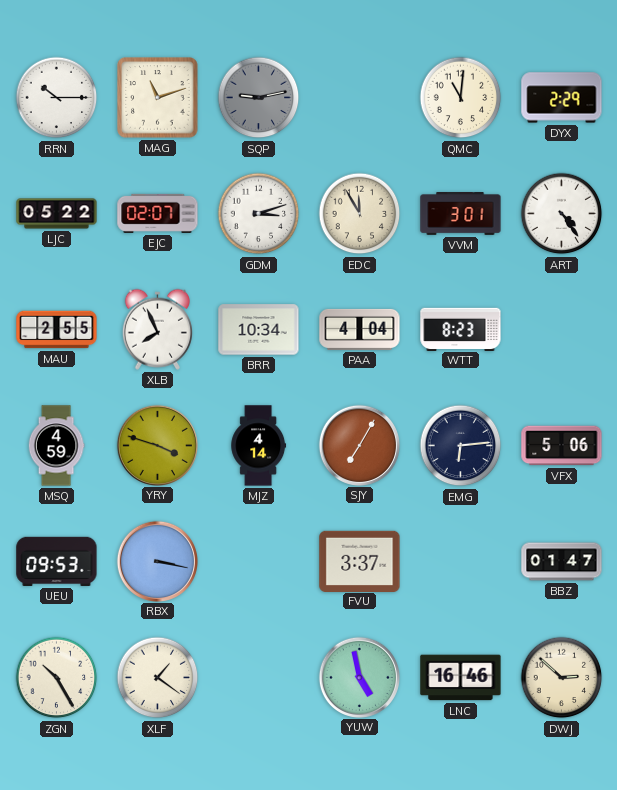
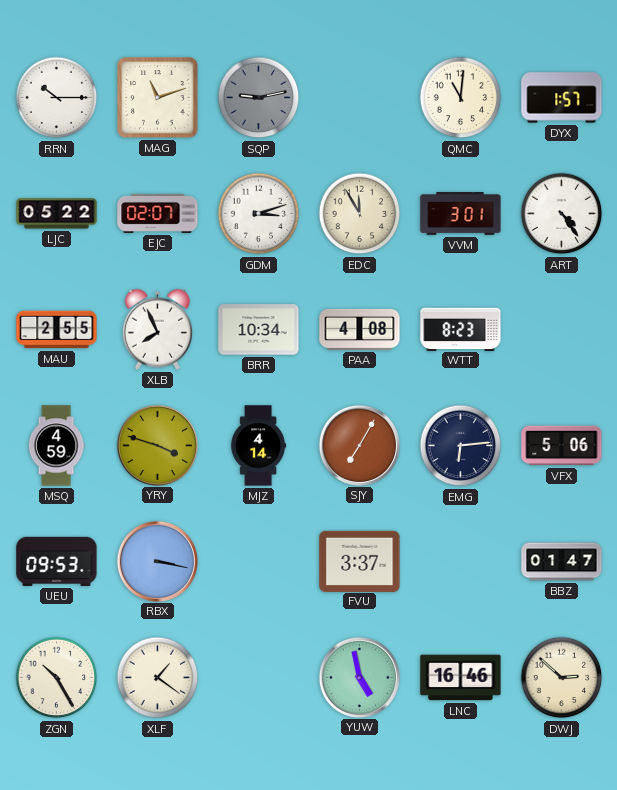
DYX: 2:29 -> 1:57 (562, 98)
PAA: 4:04 -> 4:08 (360, 329)
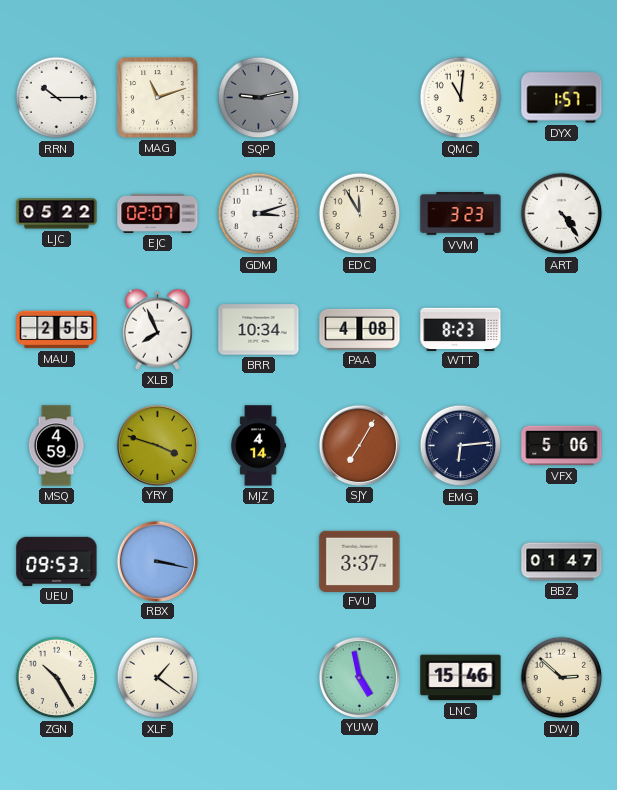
VVM: 3:01 -> 3:23 (461, 214)
LNC: 16:46 -> 15:46 (461, 678)
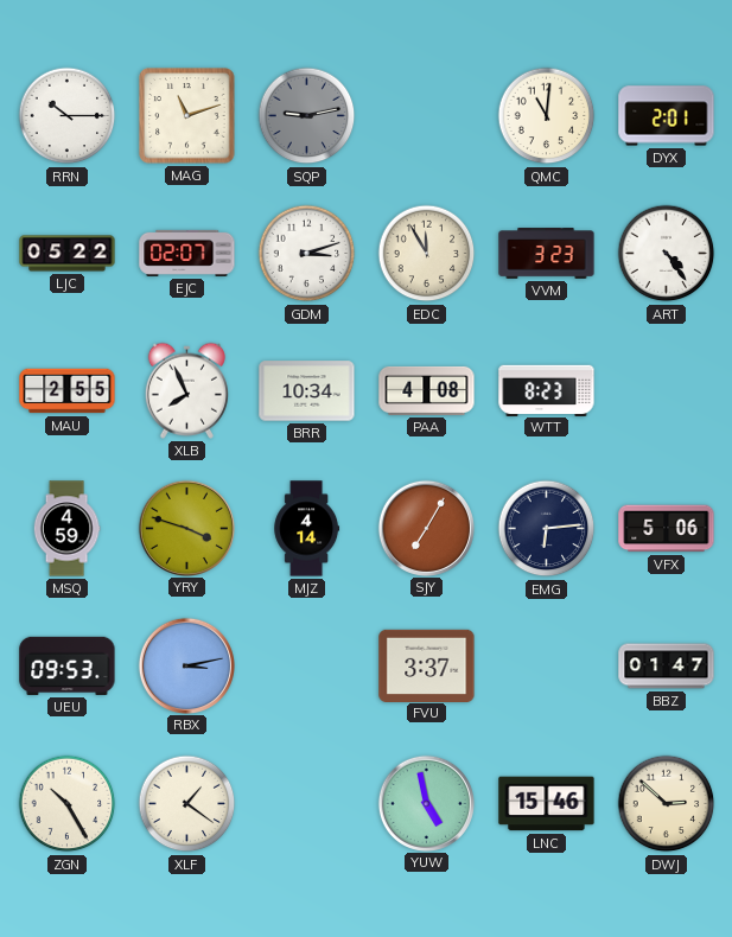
DYX: 1:57 -> 2:01 (667, 116)
RBX: 3:17 -> 3:13 (186, 665)
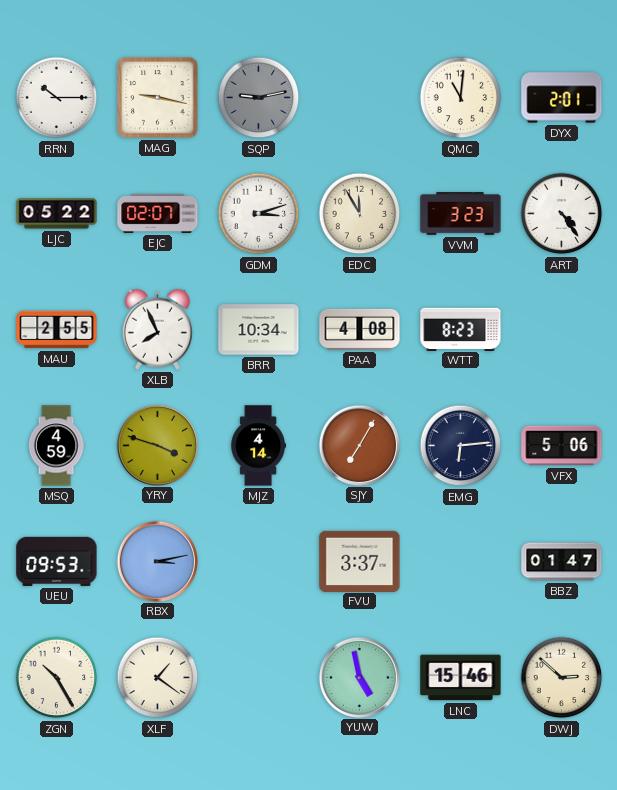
MAG: 11:12 -> 9:17 (158, 98)
